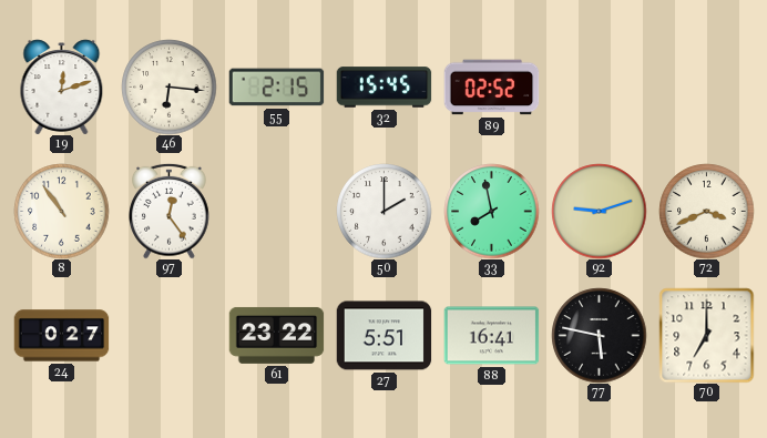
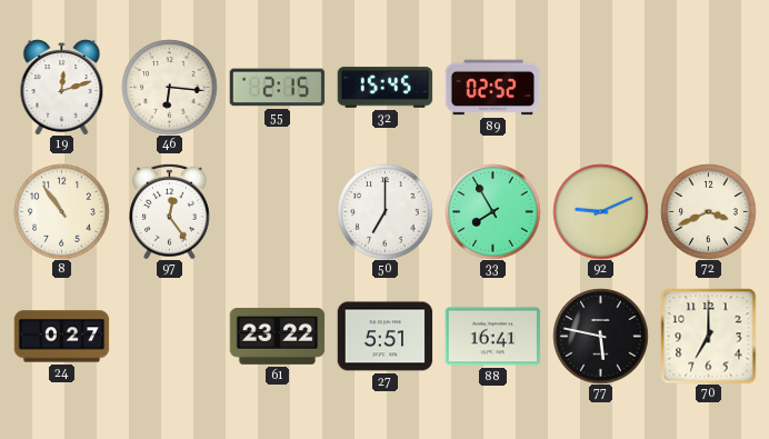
50: 2:00 -> 7:00 (384, 211)
33: 7:58 -> 7:55 (492, 211)
92: 9:12 -> 9:11 (600, 211)
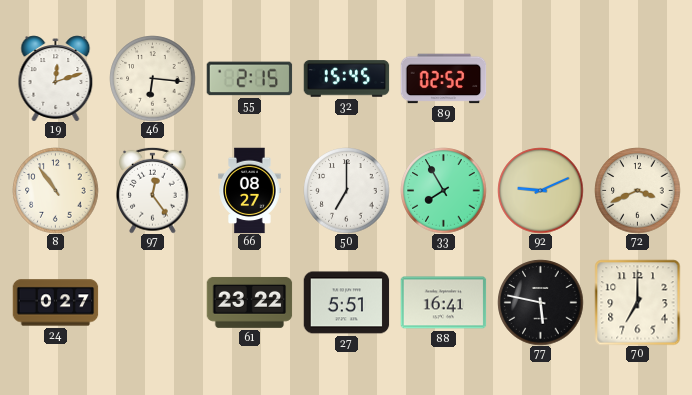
66: none -> 08:27 (250, 190)
